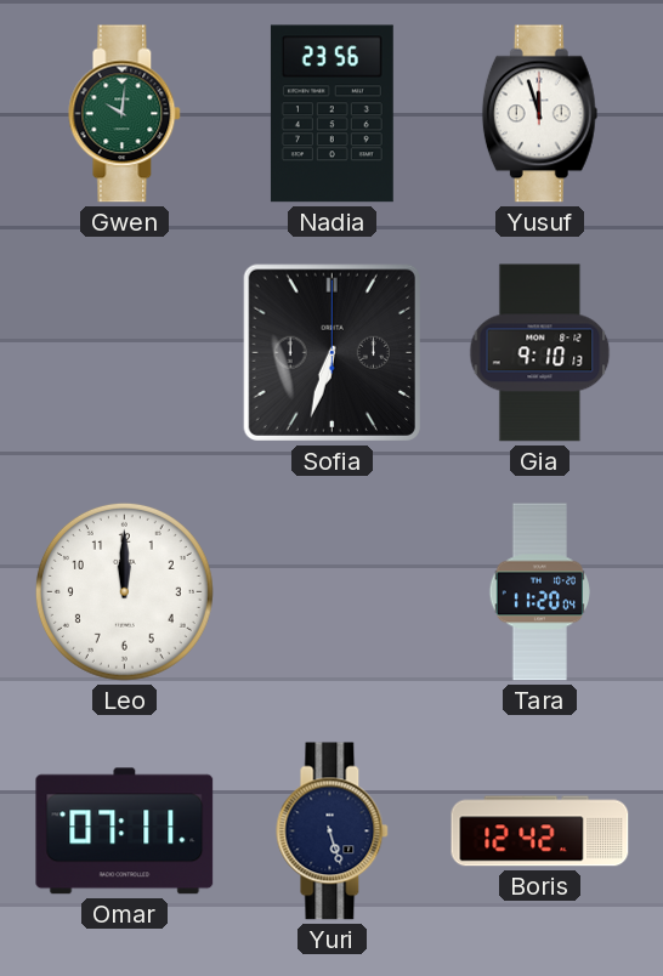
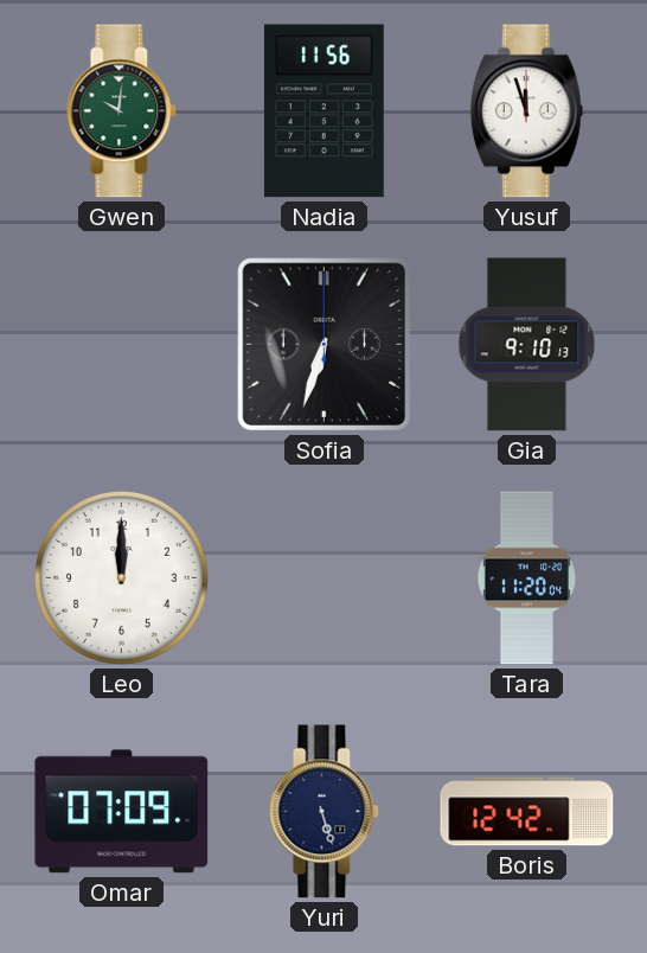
Nadia: 23:56 -> 11:56 (323, 111)
Omar: 07:11 -> 07:09 (122, 812)
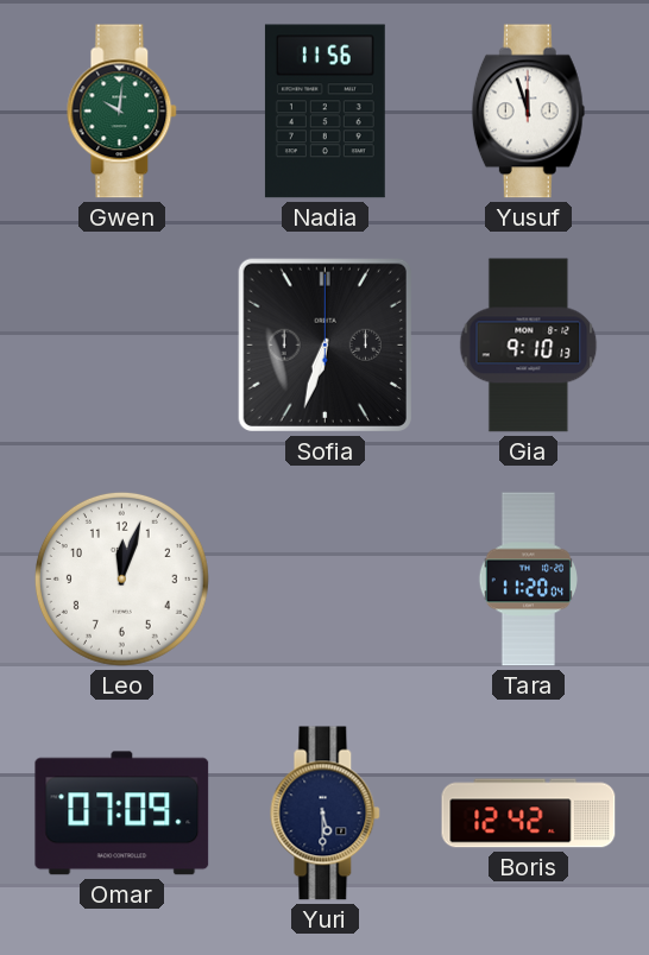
Leo: 12:00 -> 12:03 (121, 578)
Yuri: 5:27 -> 5:30 (326, 814)
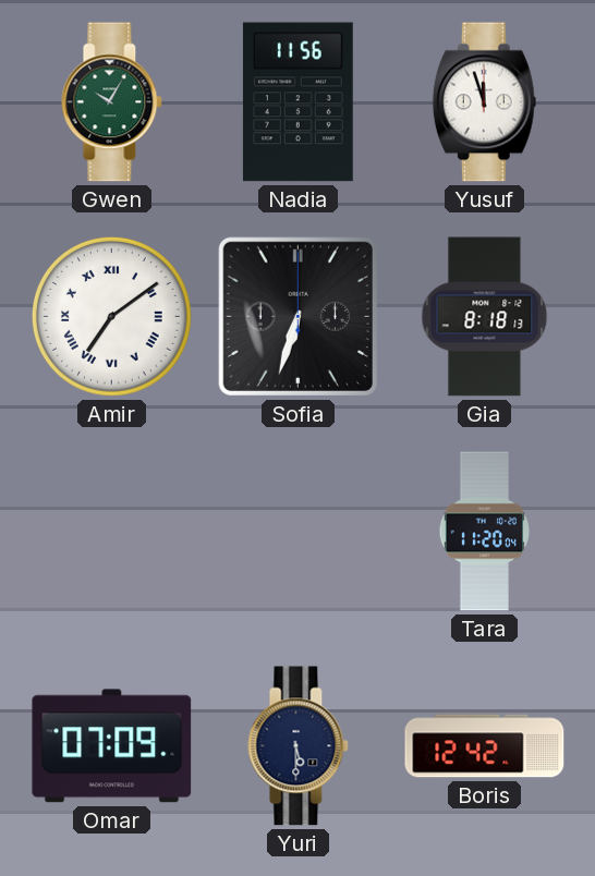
Gwen: 10:01 -> 10:05 (112, 102)
Amir: none -> 7:09 (111, 316)
Gia: 9:10 -> 8:18 (485, 317)
Leo: 12:03 -> none (121, 578)
